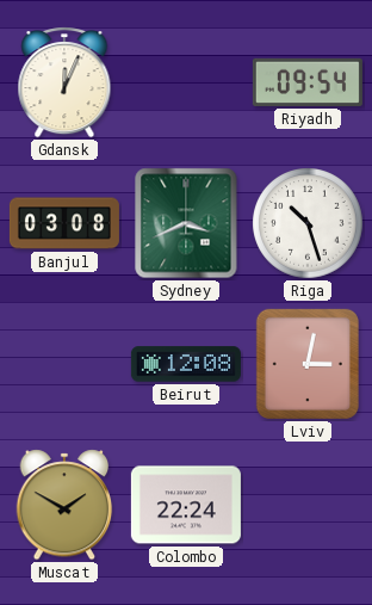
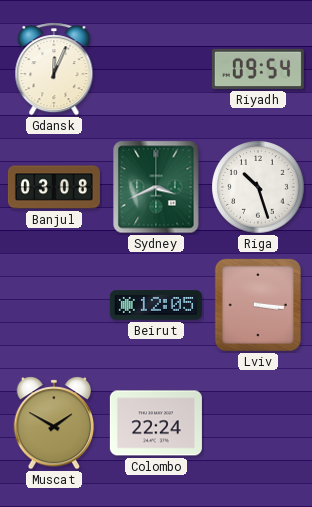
Beirut: 12:08 -> 12:05 (156, 305)
Lviv: 3:02 -> 3:16 (258, 305)
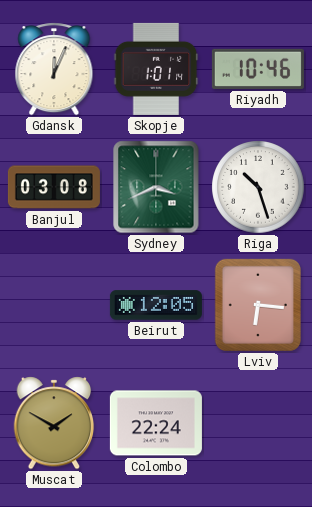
Skopje: none -> 1:01 (156, 69)
Riyadh: 09:54 -> 10:46 (258, 69)
Lviv: 3:16 -> 6:16 (258, 305)
